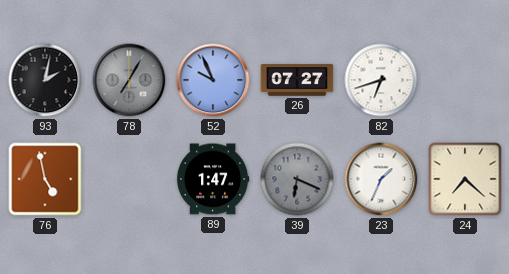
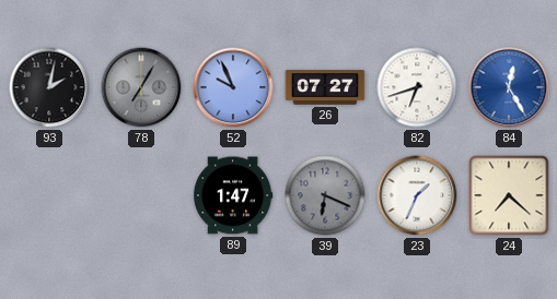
84: none -> 12:25 (509, 87)
76: 4:58 -> none (45, 179)
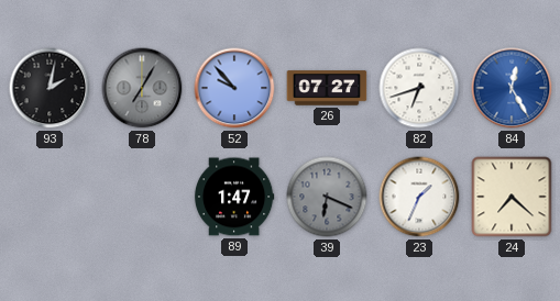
52: 9:56 -> 9:53 (234, 88)
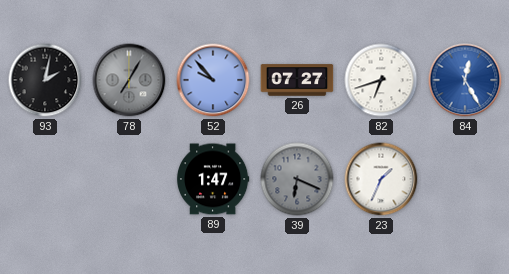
24: 7:22 -> none (512, 197)
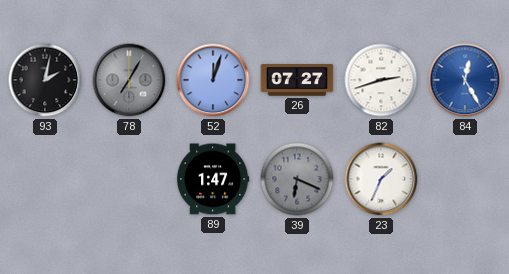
52: 9:53 -> 12:03 (213, 80)
82: 6:42 -> 2:42 (381, 80)
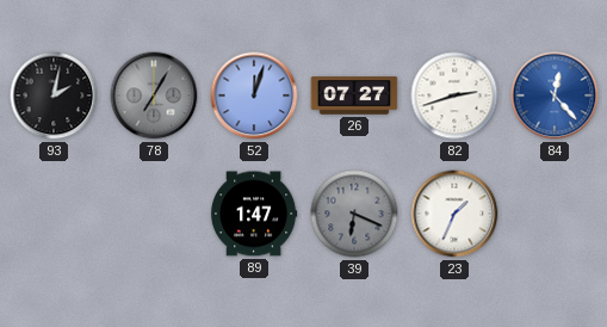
84: 12:25 -> 12:23 (555, 95)
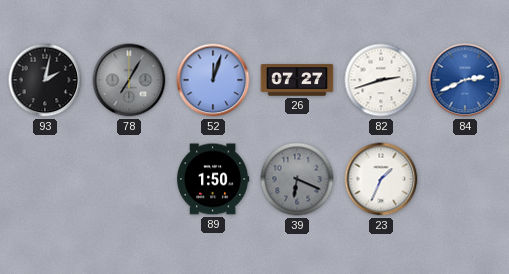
84: 12:23 -> 2:41 (465, 80)
89: 1:47 -> 1:50 (213, 179)
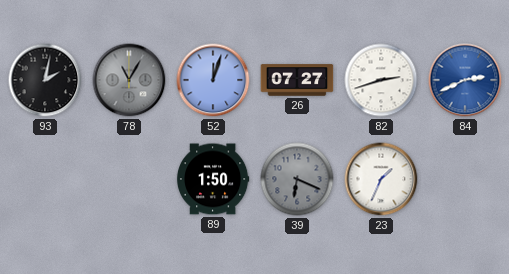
78: 7:05 -> 11:05 (129, 80)
